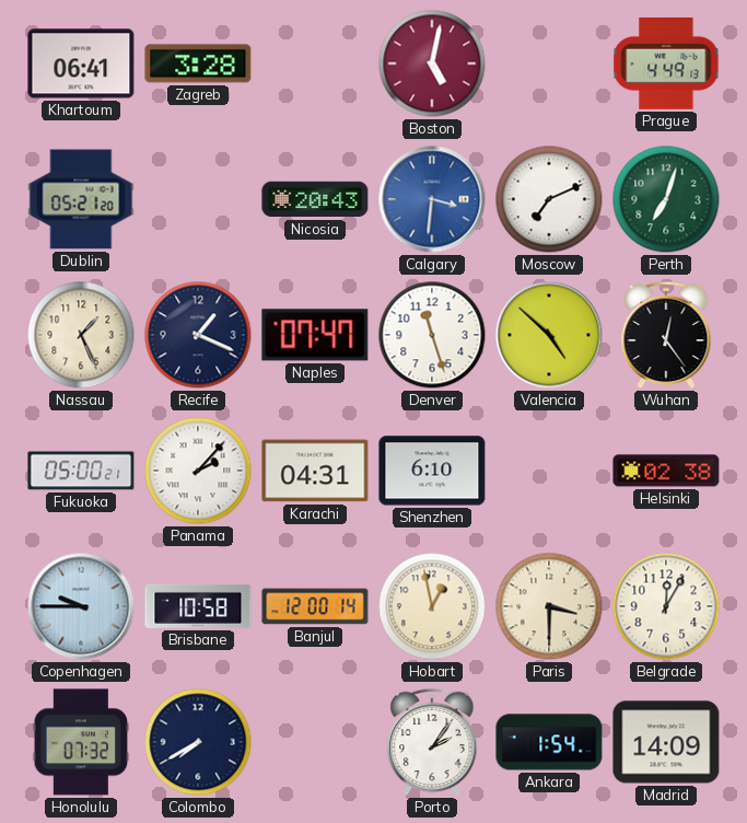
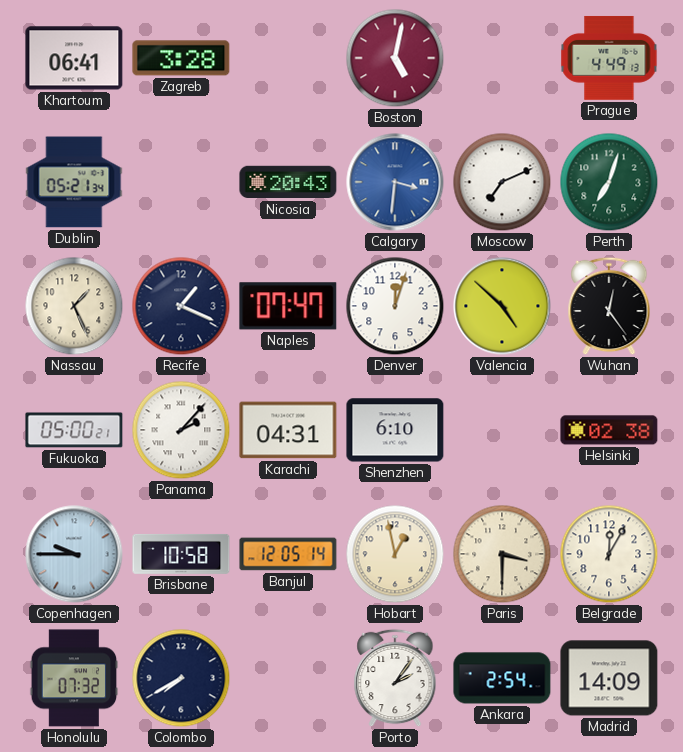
Dublin: 05:21:20 -> 05:21:34 (74, 182)
Denver: 11:27 -> 12:03 (395, 306)
Banjul: 12:00 -> 12:05 (288, 554)
Ankara: 1:54 -> 2:54 (502, 678)
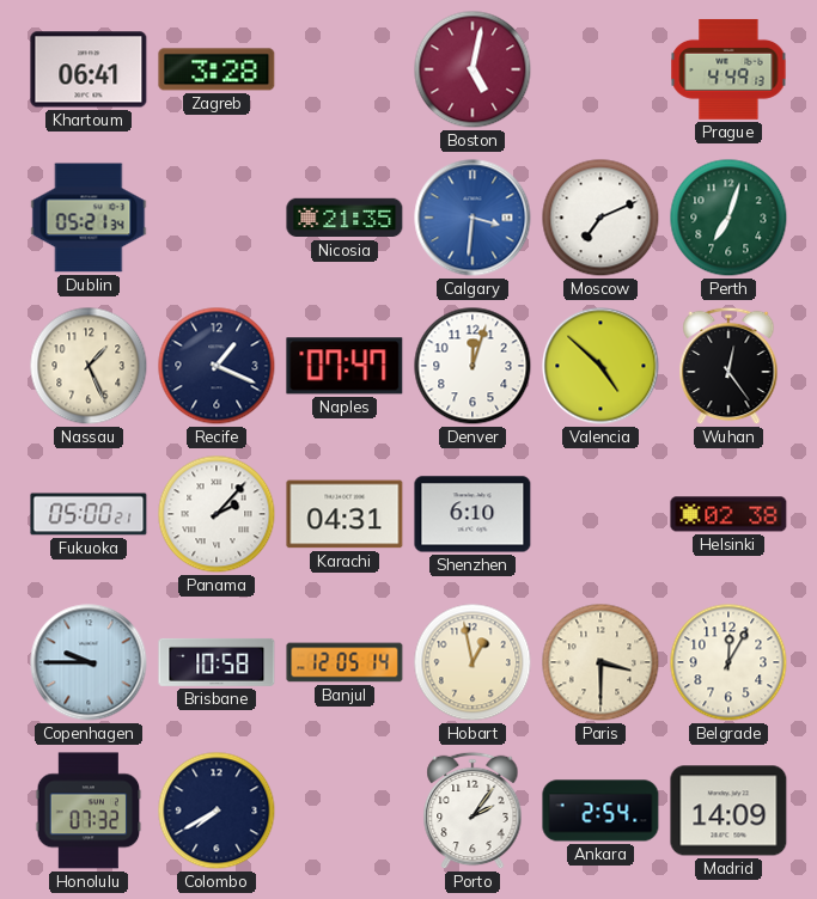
Nicosia: 20:43 -> 21:35 (345, 218)
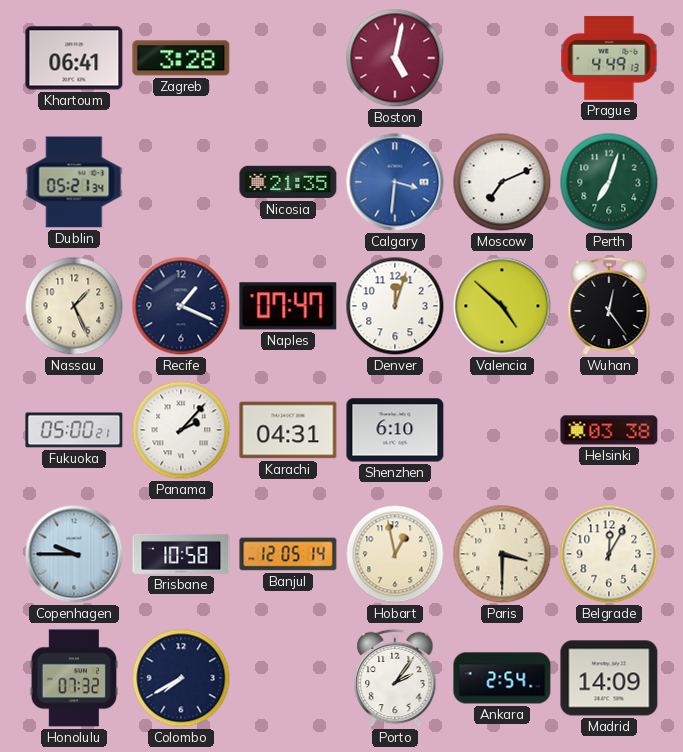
Helsinki: 02:38 -> 03:38 (609, 430)
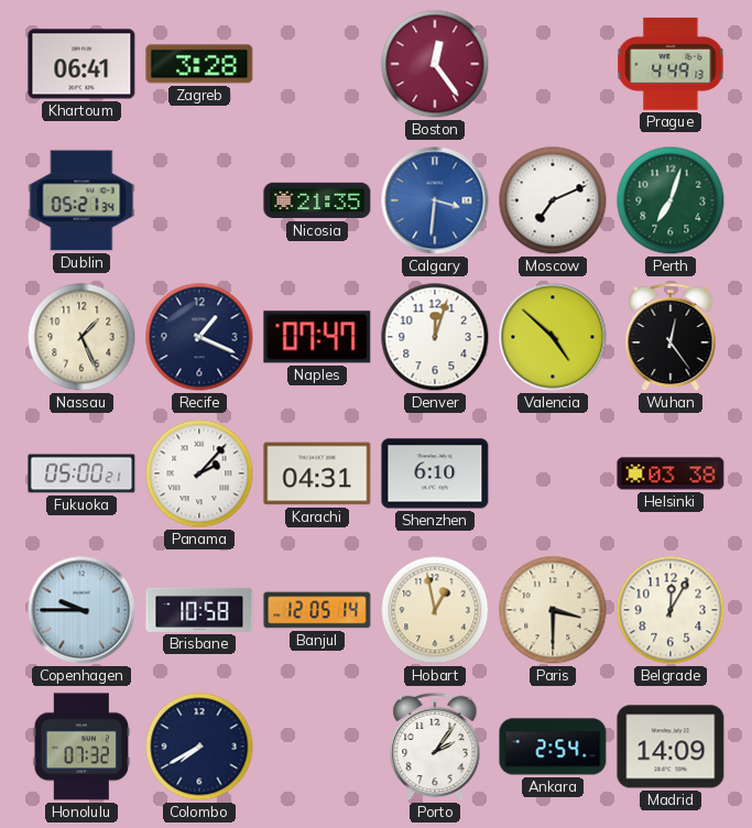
Boston: 5:02 -> 12:24 (435, 64)
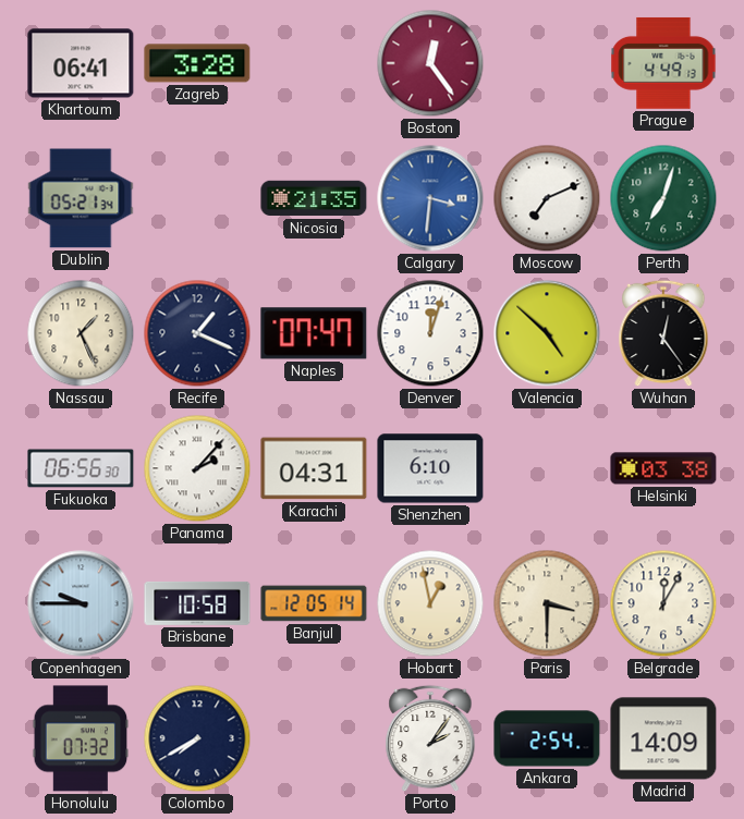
Fukuoka: 05:00 -> 06:56 (81, 468)
